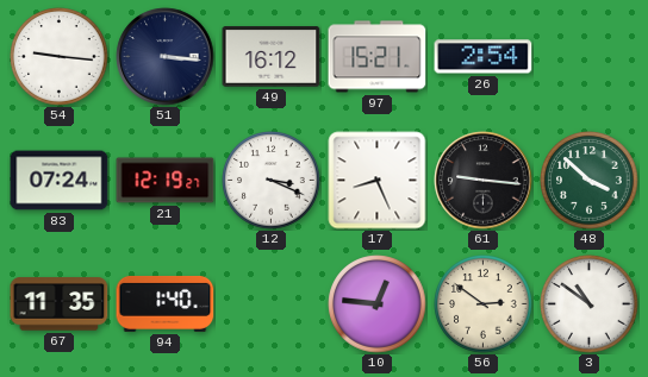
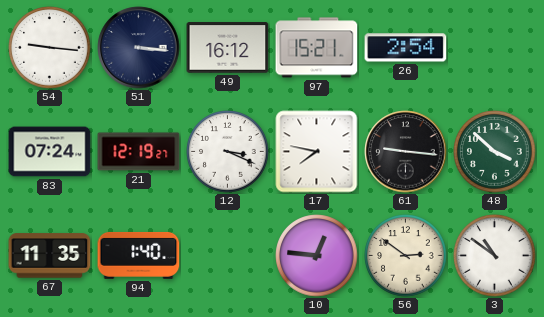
17: 8:26 -> 7:47 (317, 152)
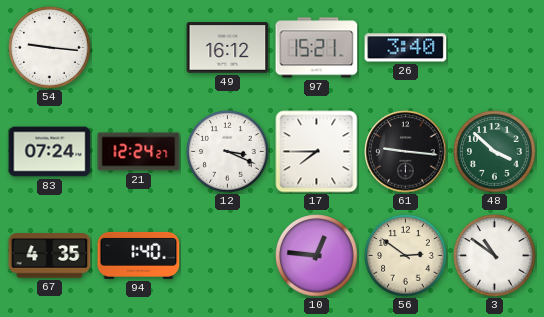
51: 3:16 -> none (139, 48)
26: 2:54 -> 3:40 (406, 48)
21: 12:19 -> 12:24 (139, 152)
17: 7:47 -> 7:45 (317, 152)
67: 11:35 -> 4:35 (50, 256)
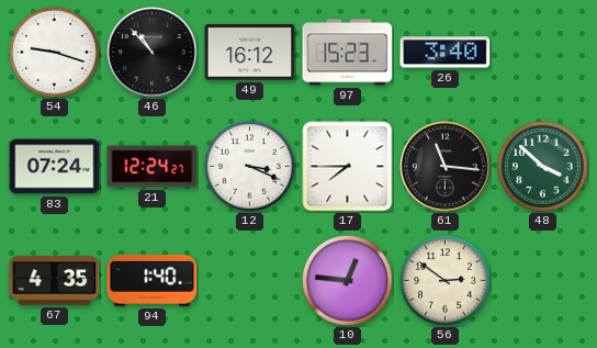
54: 9:16 -> 9:18 (55, 53)
46: none -> 10:53 (153, 53)
97: 15:21 -> 15:23 (348, 53)
61: 9:16 -> 11:16 (446, 167)
3: 10:51 -> none (495, 256)
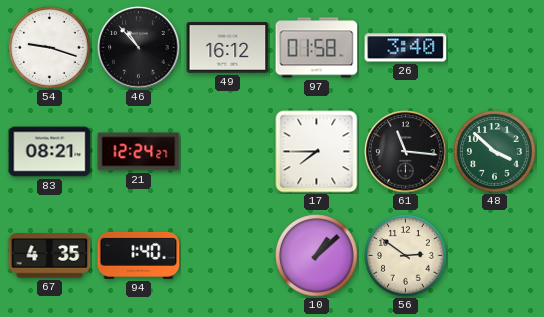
97: 15:23 -> 01:58 (317, 48)
83: 07:24 -> 08:21 (50, 152)
12: 3:19 -> none (250, 167)
10: 12:46 -> 1:08 (317, 256)
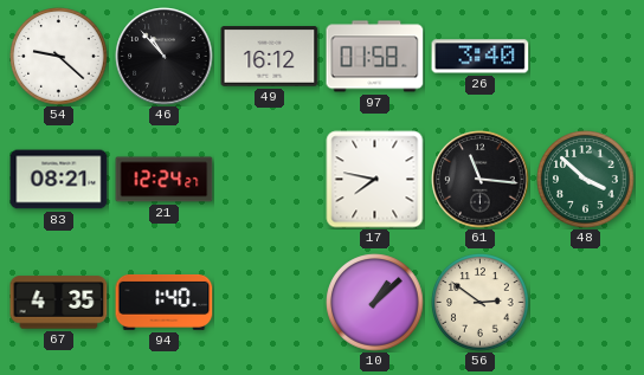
54: 9:18 -> 9:22 (59, 57)
17: 7:45 -> 7:47 (375, 180)
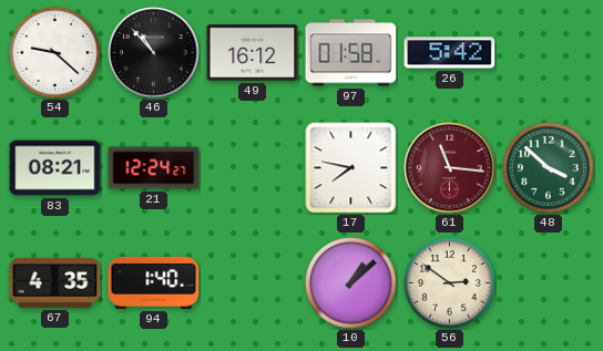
26: 3:40 -> 5:42 (450, 53)
61 dial: black -> burgundy (450, 168)
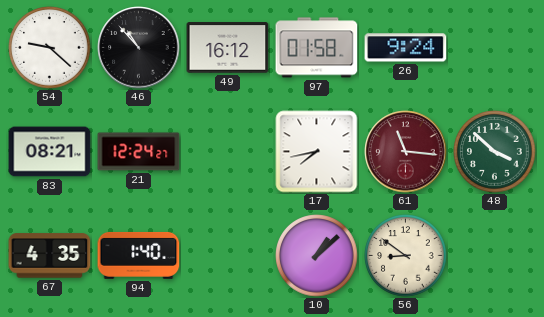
26: 5:42 -> 9:24 (406, 48)
17: 7:47 -> 7:43 (317, 152)
56: 2:51 -> 8:51 (406, 256)
